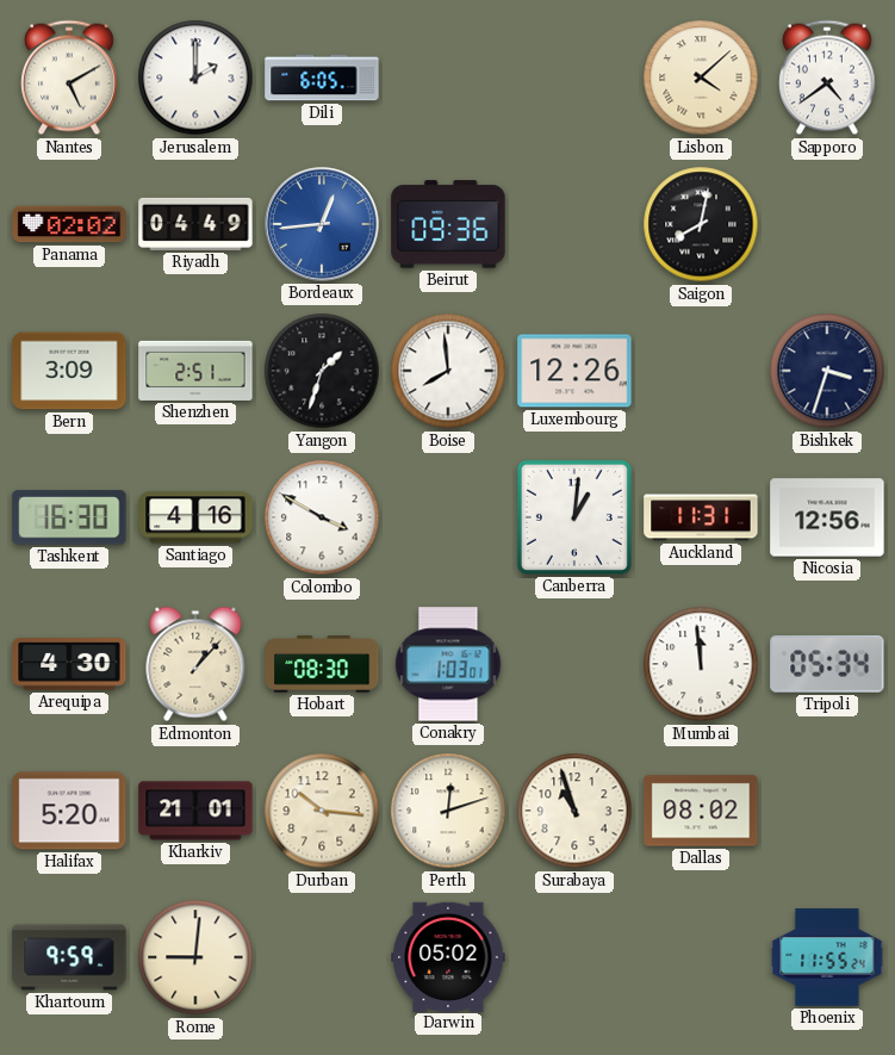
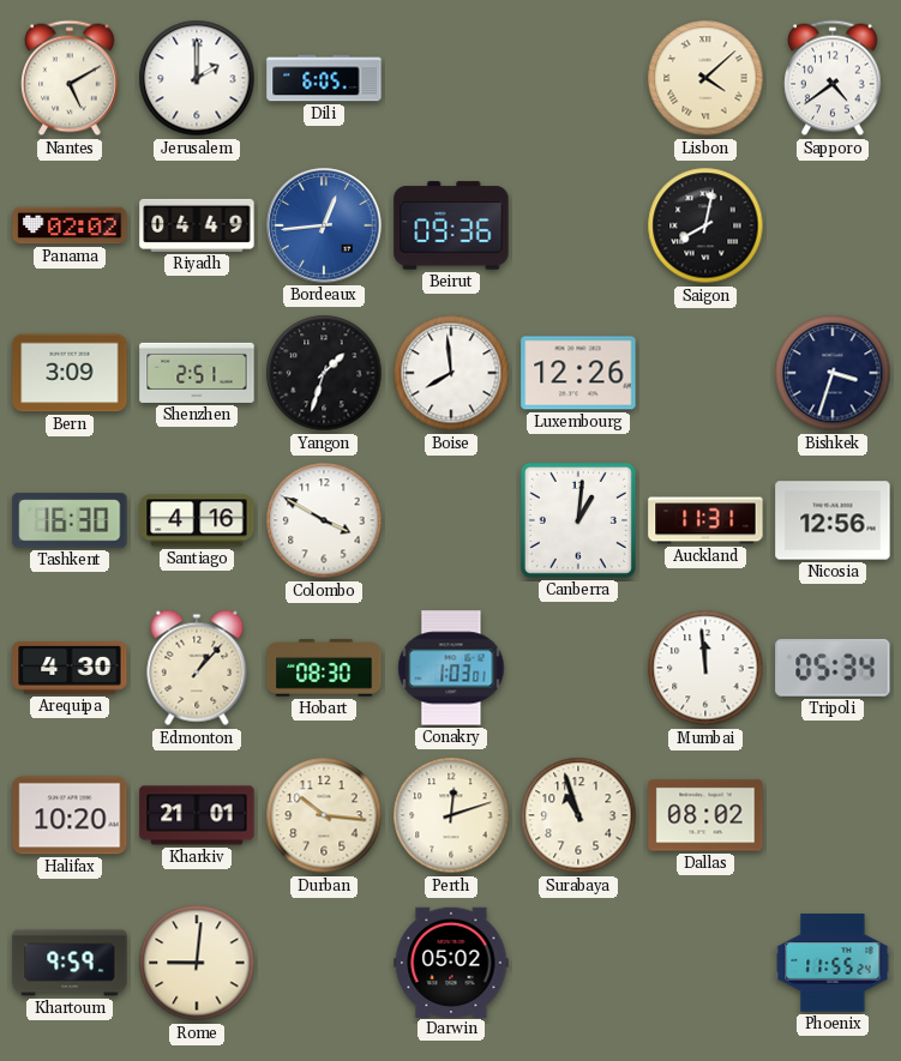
Halifax: 5:20 -> 10:20 (70, 815)
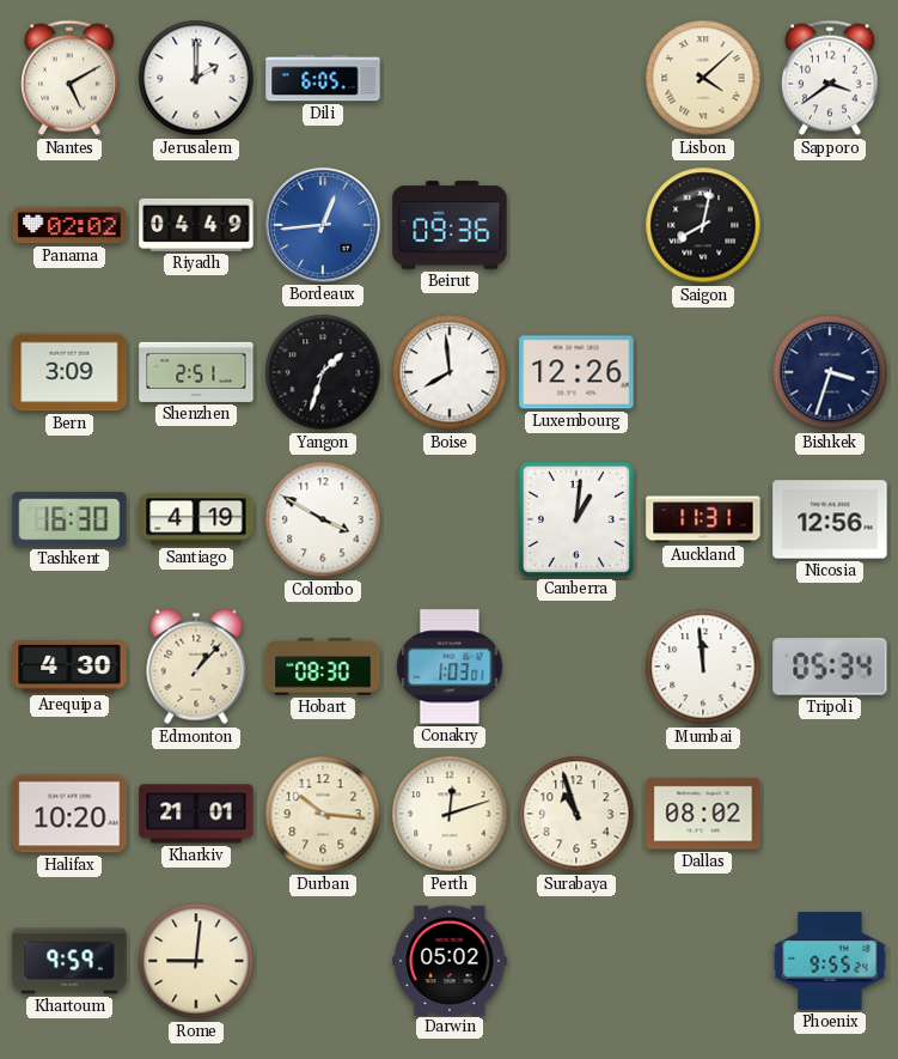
Sapporo: 4:39 -> 3:39 (831, 78)
Santiago: 4:16 -> 4:19 (196, 519)
Phoenix: 11:55 -> 9:55 (830, 961)
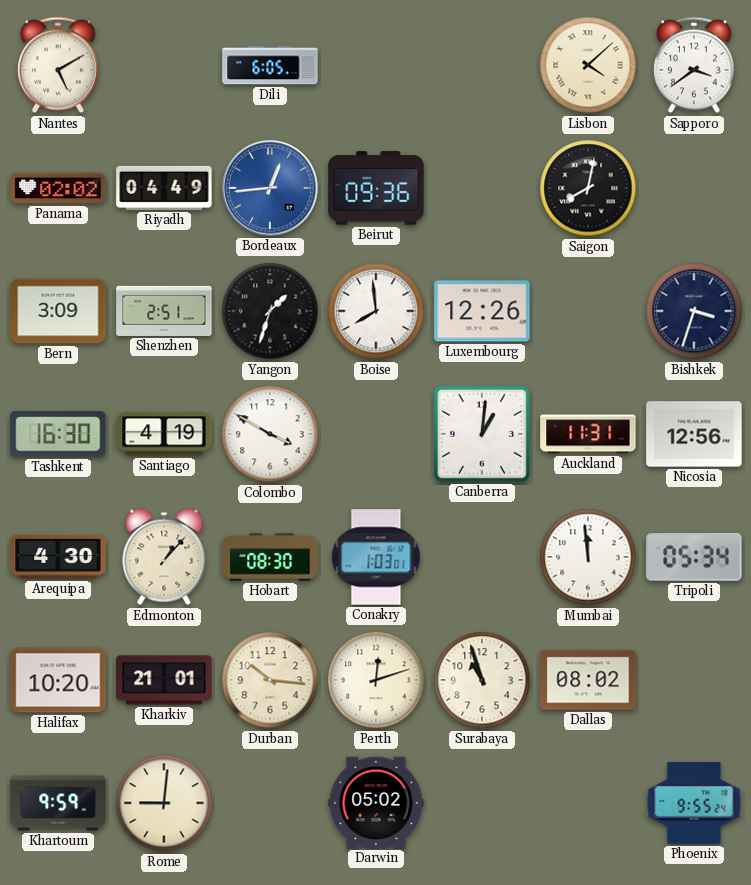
Jerusalem: 2:00 -> none (196, 78)
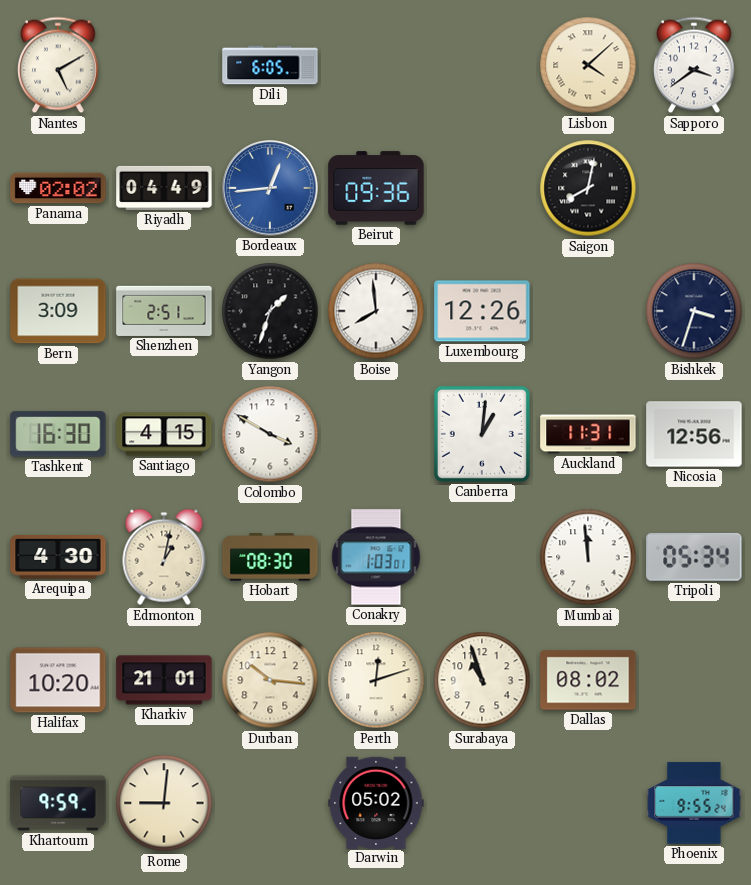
Santiago: 4:19 -> 4:15 (164, 434)
Edmonton: 1:07 -> 1:02 (164, 557)
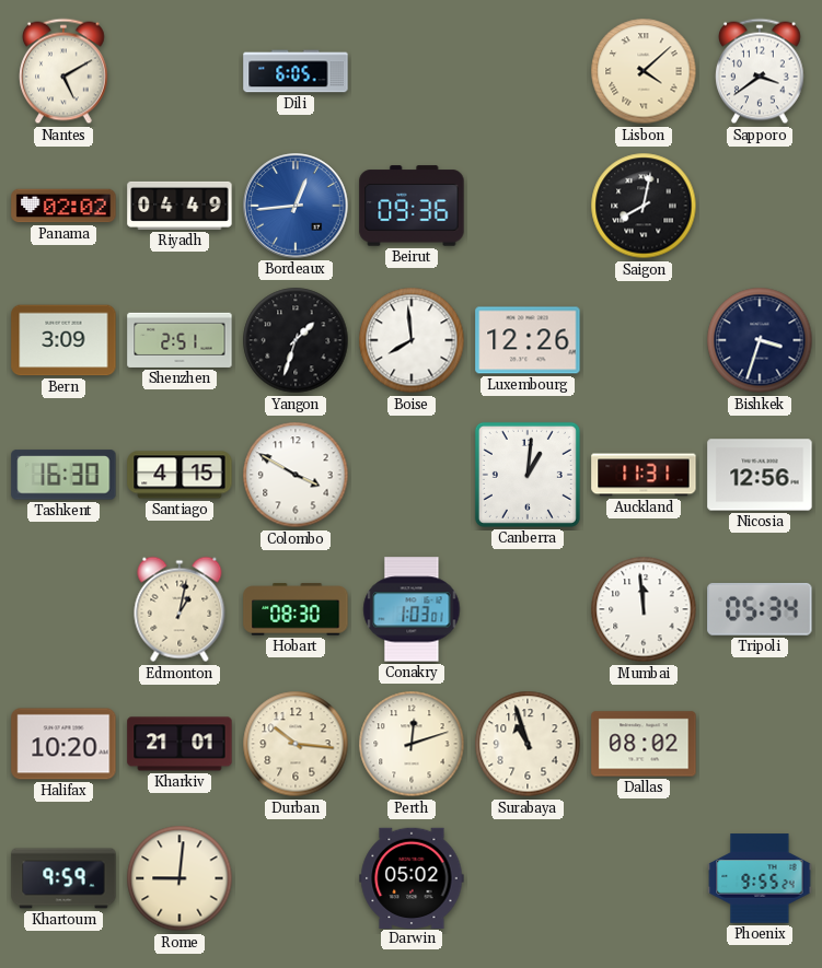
Arequipa: 4:30 -> none (58, 558)
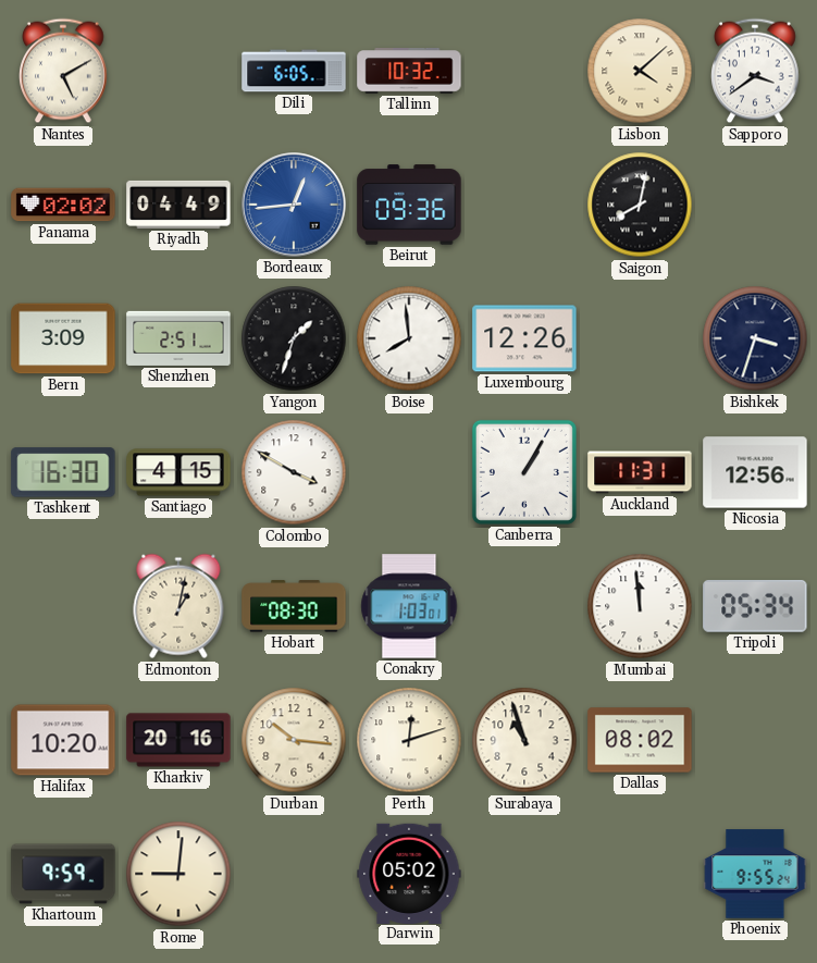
Tallinn: none -> 10:32 (409, 72)
Canberra: 1:01 -> 1:05 (524, 472)
Kharkiv: 21:01 -> 20:16 (178, 740)
